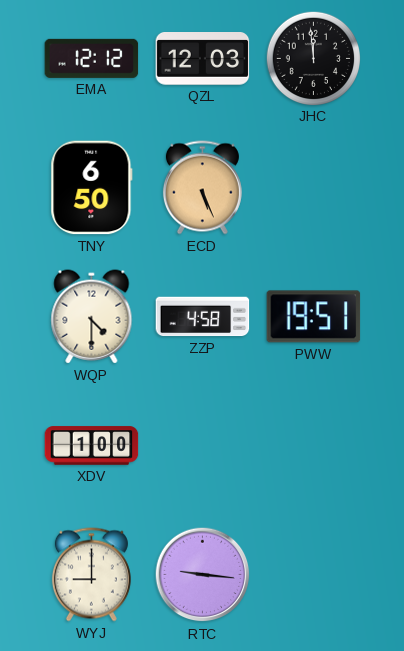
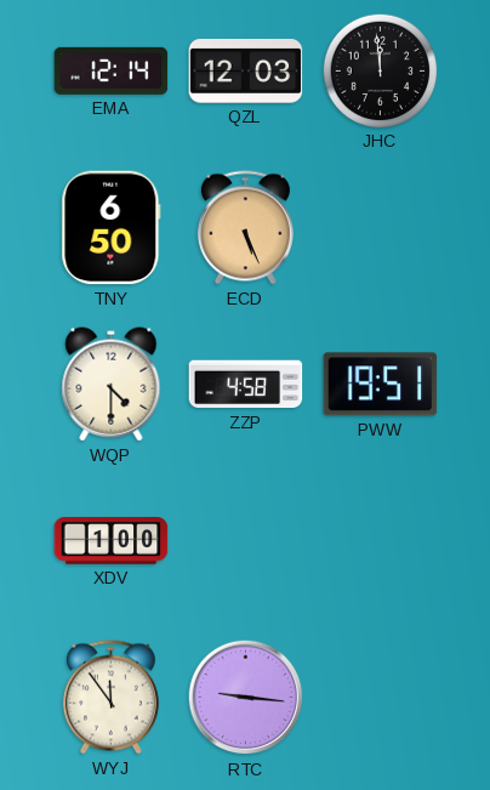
EMA: 12:12 -> 12:14 (112, 70)
WYJ: 9:00 -> 11:54 (110, 698)
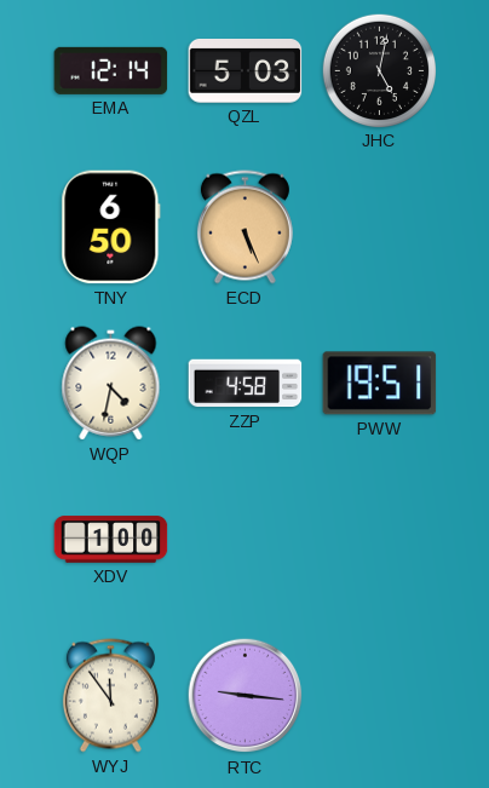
QZL: 12:03 -> 5:03 (246, 71)
JHC: 11:59 -> 5:02 (379, 70)
WQP: 4:30 -> 4:32 (111, 384)
